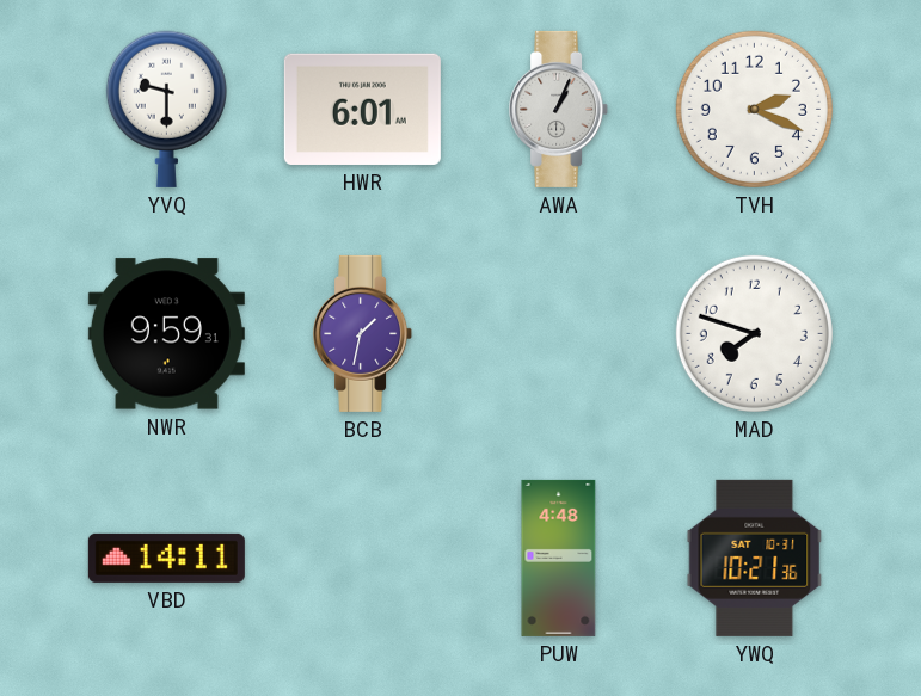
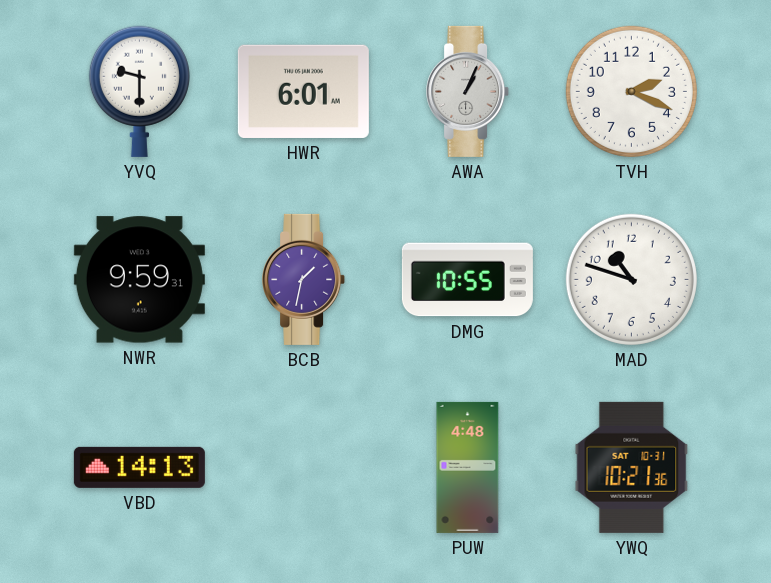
DMG: none -> 10:55 (467, 280)
MAD: 7:48 -> 10:48 (631, 279)
VBD: 14:11 -> 14:13 (139, 467)
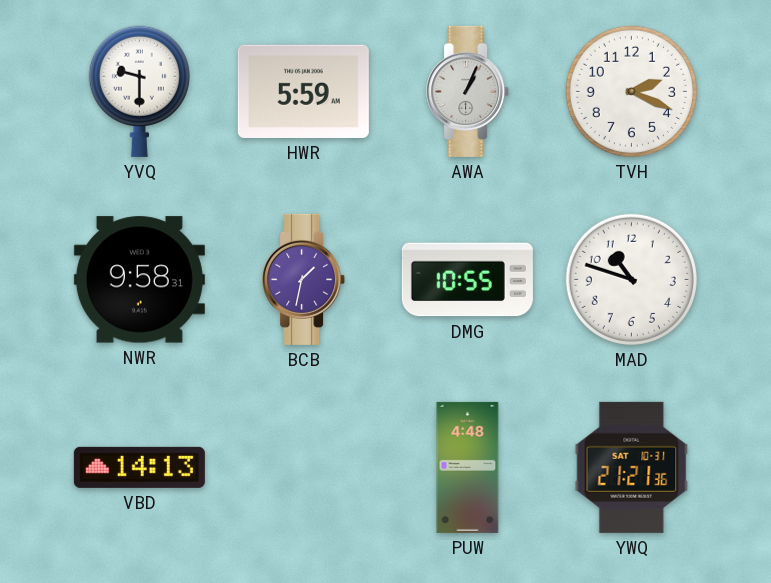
HWR: 6:01 -> 5:59 (303, 91)
NWR: 9:59 -> 9:58 (139, 280)
YWQ: 10:21 -> 21:21 (632, 467)
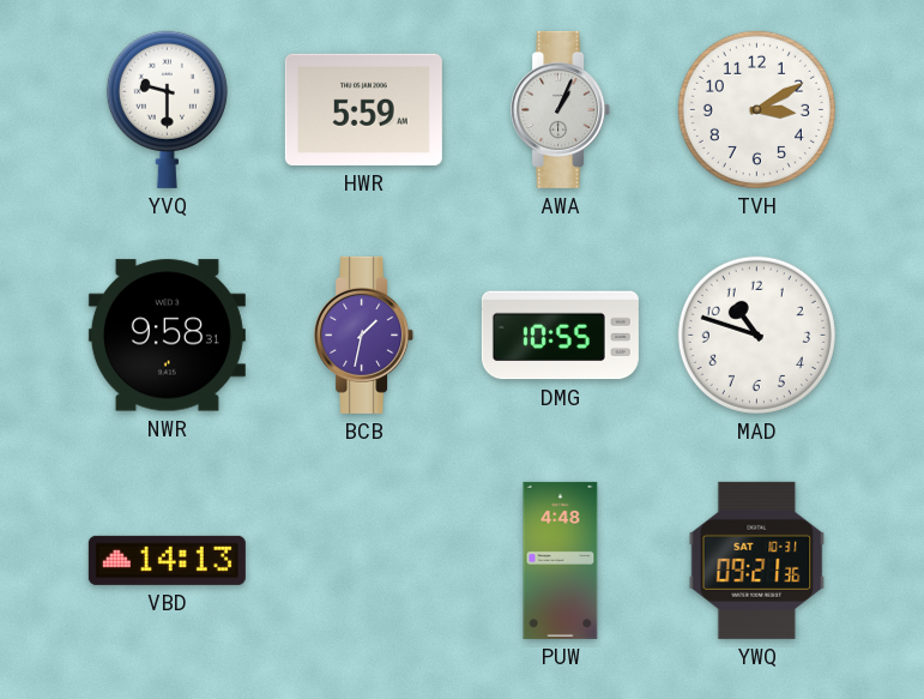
TVH: 2:19 -> 3:10 (756, 109)
YWQ: 21:21 -> 09:21 (757, 560)
